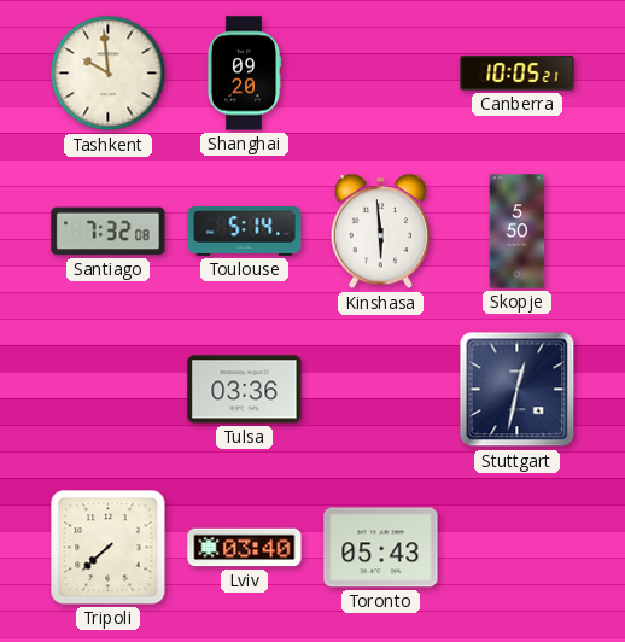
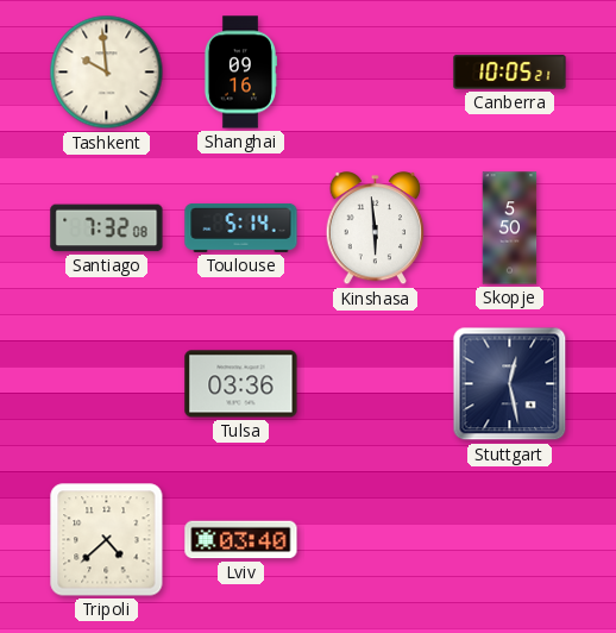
Shanghai: 09:20 -> 09:16 (240, 73)
Stuttgart: 12:32 -> 12:28 (510, 384)
Tripoli: 7:38 -> 4:38 (107, 540)
Toronto: 05:43 -> none (381, 548)
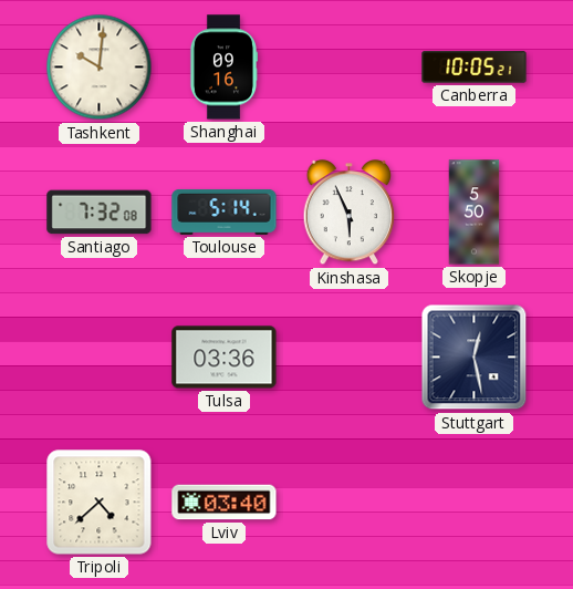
Tashkent: 9:59 -> 10:01 (100, 68)
Kinshasa: 5:59 -> 5:56 (350, 213)
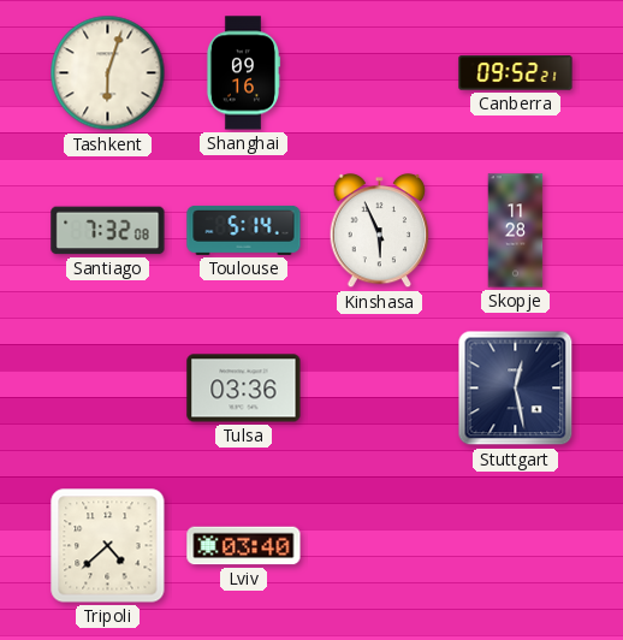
Tashkent: 10:01 -> 6:03 (108, 73)
Canberra: 10:05 -> 09:52 (516, 73)
Skopje: 5:50 -> 11:28 (516, 231)
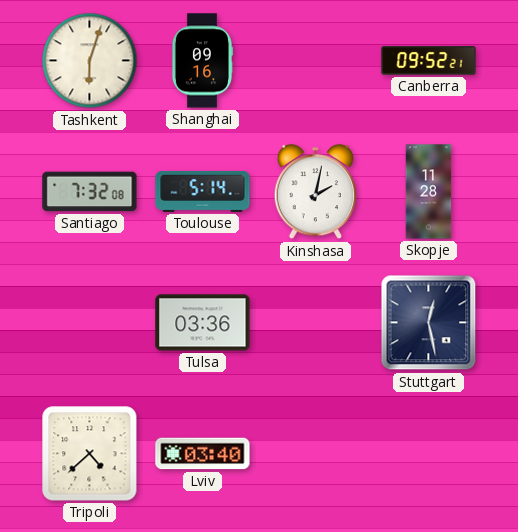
Kinshasa: 5:56 -> 2:02 (316, 192)
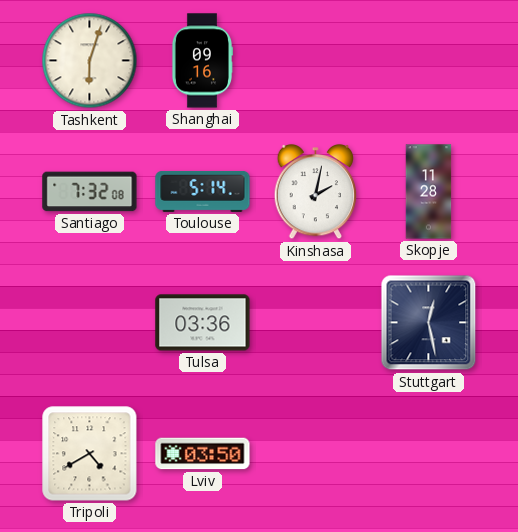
Canberra: 09:52 -> none (429, 61)
Tripoli: 4:38 -> 4:40 (90, 454)
Lviv: 03:40 -> 03:50 (203, 454)
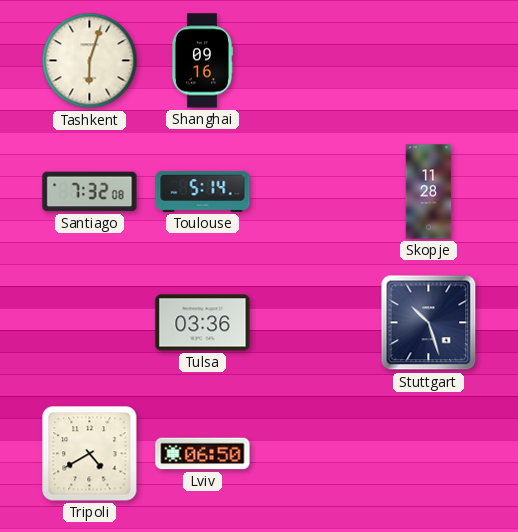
Kinshasa: 2:02 -> none (316, 192)
Stuttgart: 12:28 -> 10:27 (429, 323)
Lviv: 03:50 -> 06:50 (203, 454)
